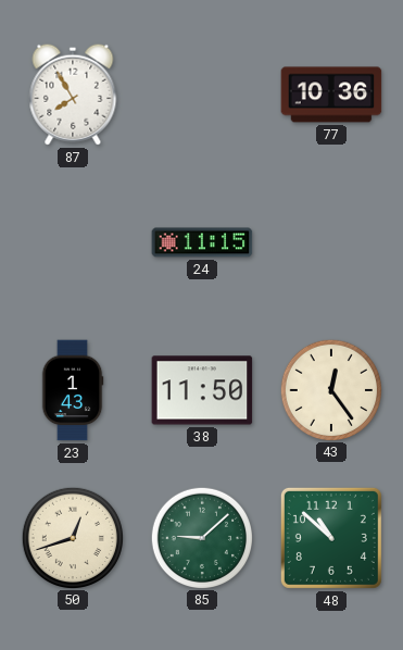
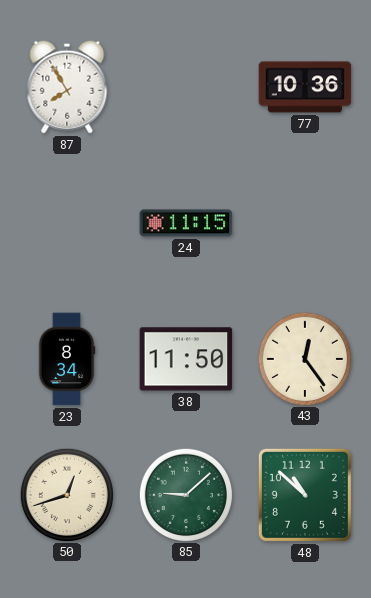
23: 1:43 -> 8:34 (67, 359)
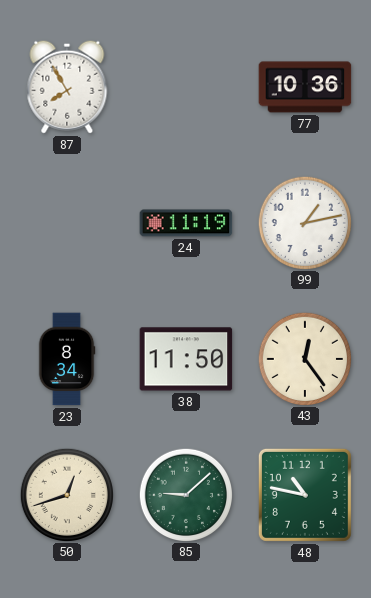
24: 11:15 -> 11:19 (186, 223)
99: none -> 1:13 (304, 222)
48: 10:52 -> 10:47 (305, 495)
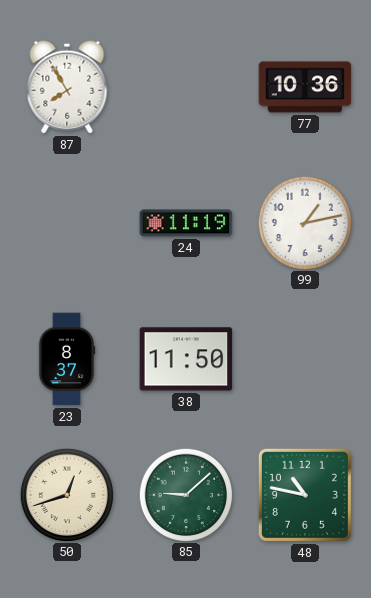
23: 8:34 -> 8:37 (67, 359)
43: 12:24 -> none (304, 358)
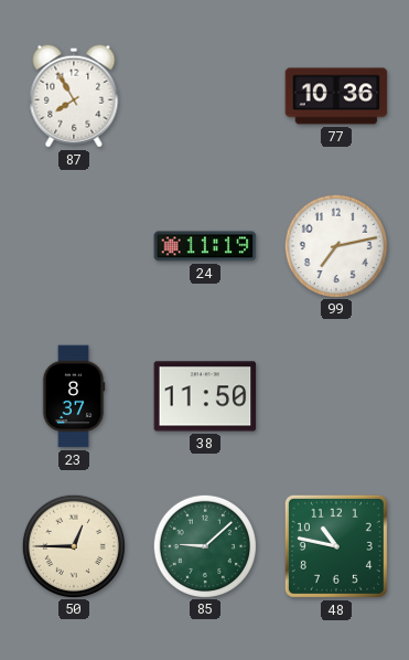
99: 1:13 -> 7:13 (335, 245)
50: 12:42 -> 12:45 (73, 545)
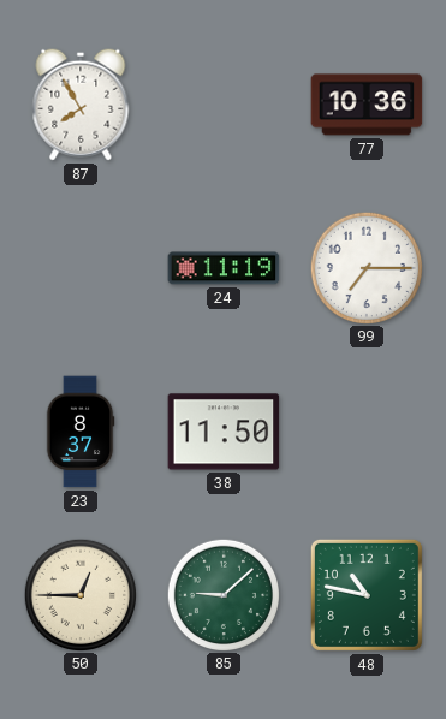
99: 7:13 -> 7:15 (365, 267)
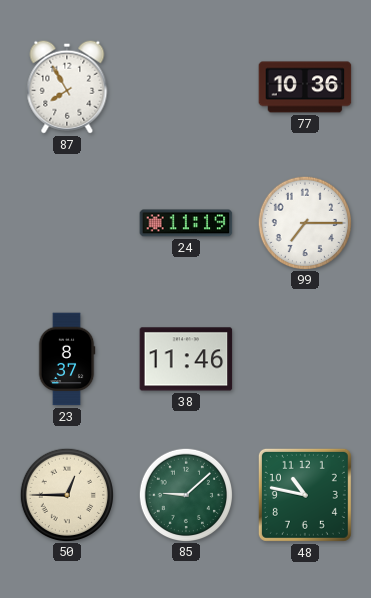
38: 11:50 -> 11:46 (186, 359)
